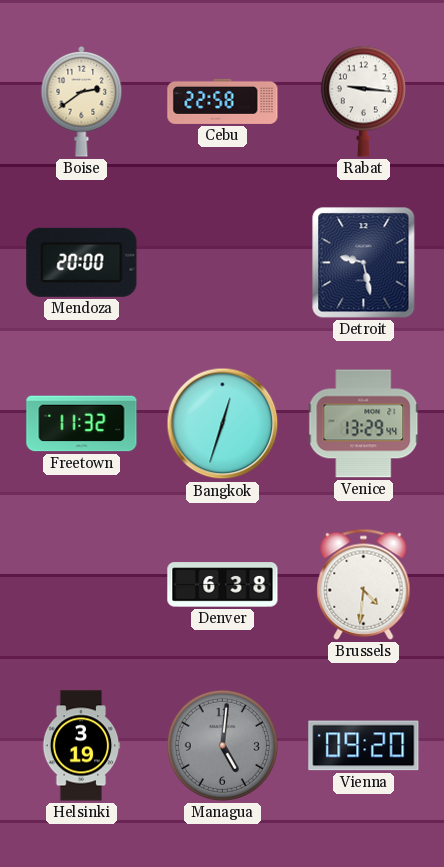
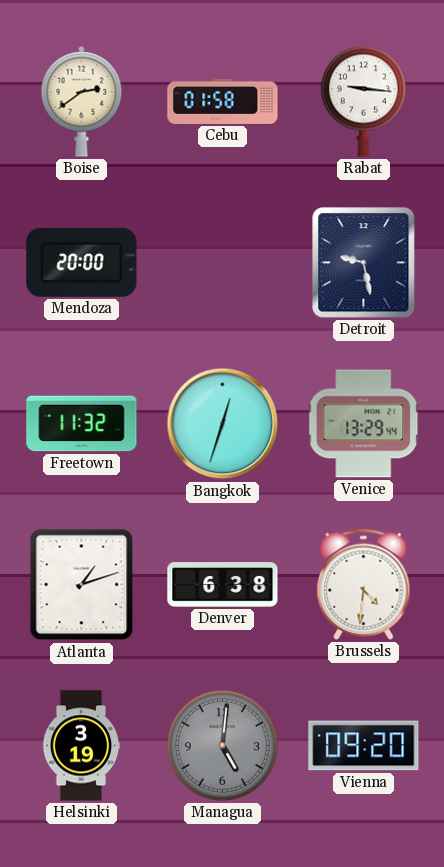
Cebu: 22:58 -> 01:58 (223, 101)
Atlanta: none -> 1:12 (82, 585)
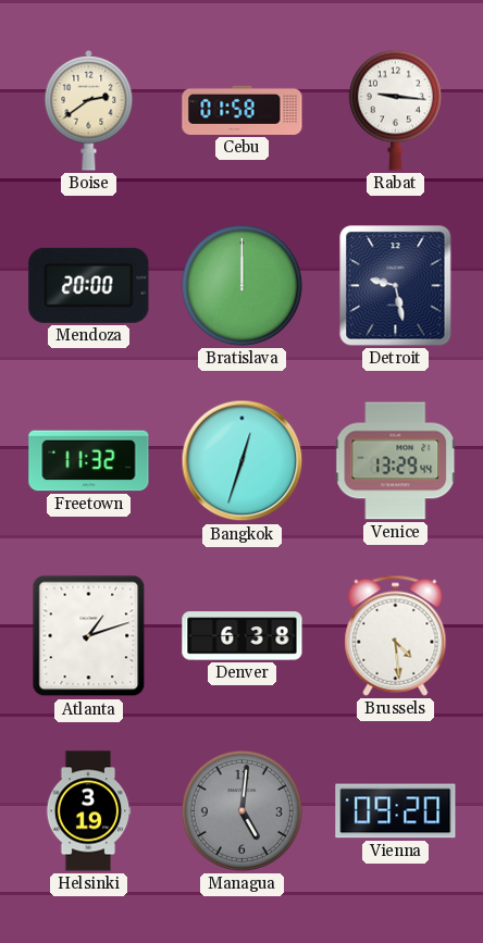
Bratislava: none -> 12:00 (242, 285)
Brussels: 4:31 -> 4:29 (396, 635)
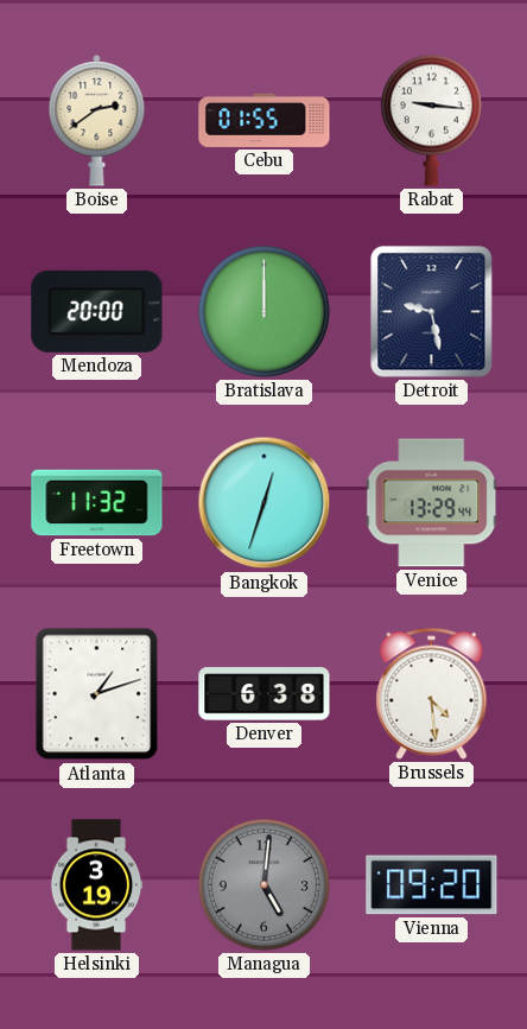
Cebu: 01:58 -> 01:55 (265, 120)
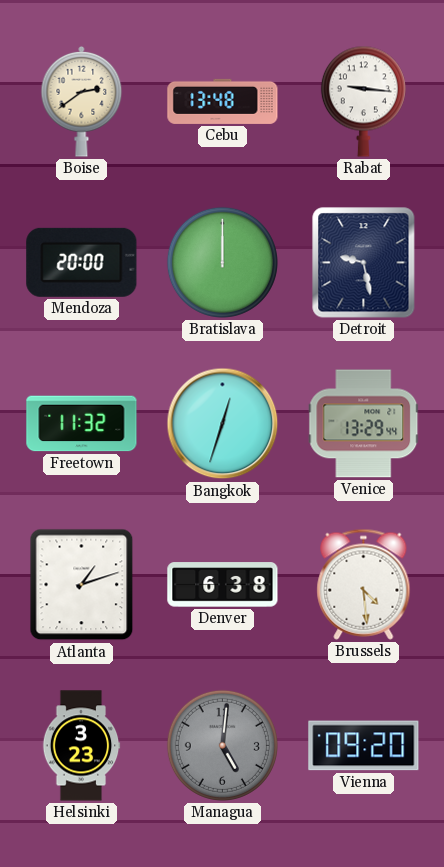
Cebu: 01:55 -> 13:48 (223, 101)
Helsinki: 3:19 -> 3:23 (81, 746)
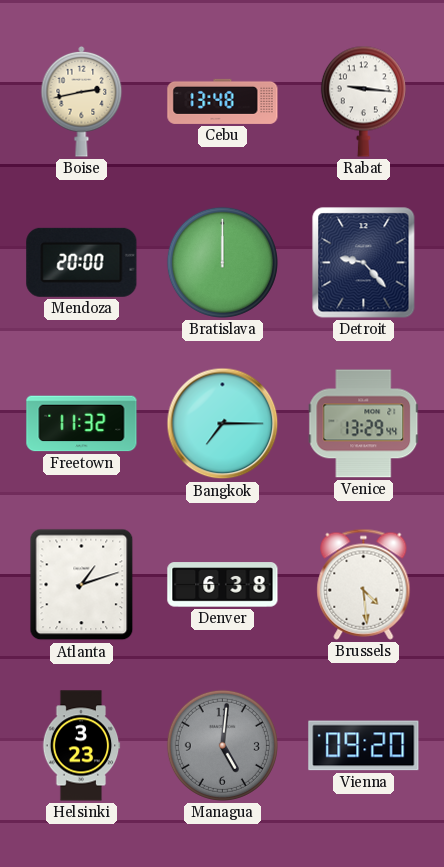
Boise: 2:39 -> 2:43 (82, 101)
Detroit: 9:28 -> 9:23 (364, 263)
Bangkok: 12:33 -> 7:15 (223, 424)
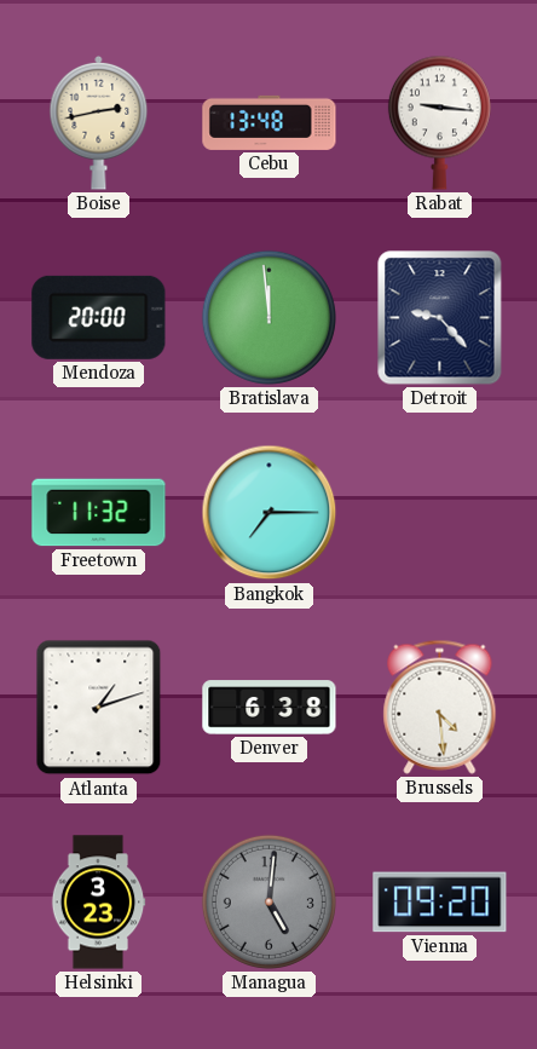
Bratislava: 12:00 -> 11:59 (268, 317)
Venice: 13:29 -> none (364, 424)
